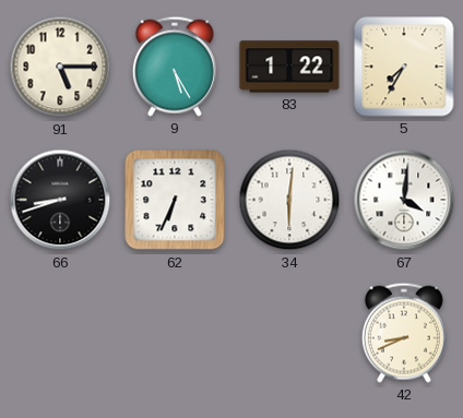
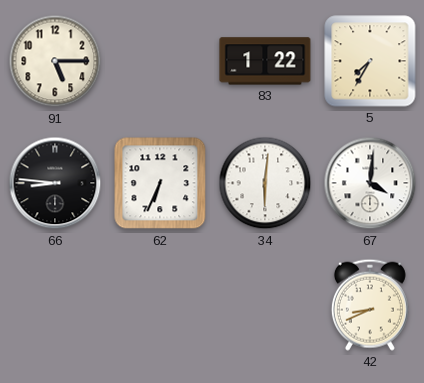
9: 5:25 -> none (175, 67)
66: 8:42 -> 8:46 (55, 183)
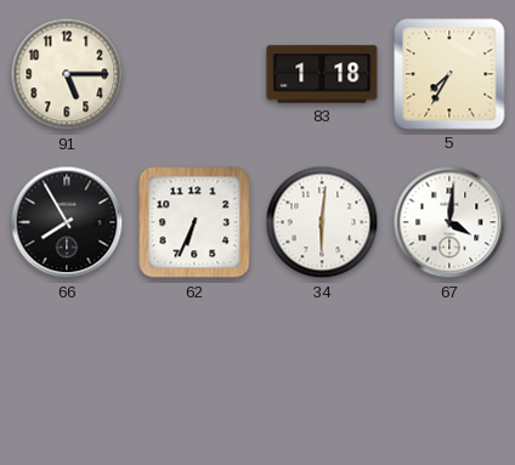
83: 1:22 -> 1:18 (322, 74)
66: 8:46 -> 7:55 (67, 222)
42: 8:41 -> none (370, 305)
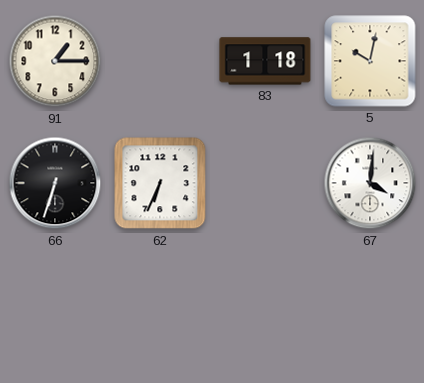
91: 5:15 -> 1:15 (55, 61)
5: 7:35 -> 10:02 (370, 61)
66: 7:55 -> 6:33 (55, 183)
34: 6:01 -> none (322, 222)
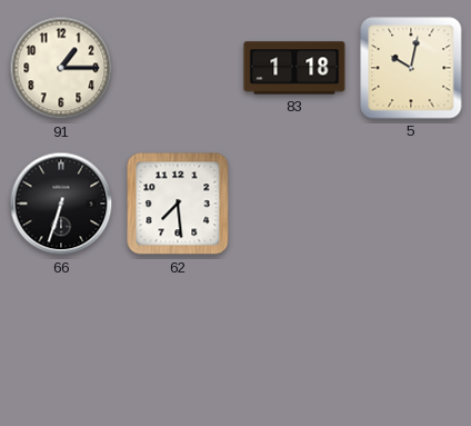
62: 6:34 -> 7:29 (178, 204)
67: 4:01 -> none (370, 183)
